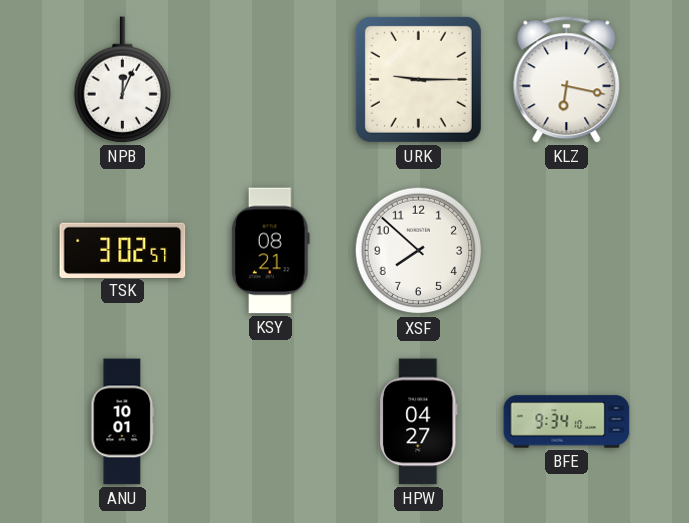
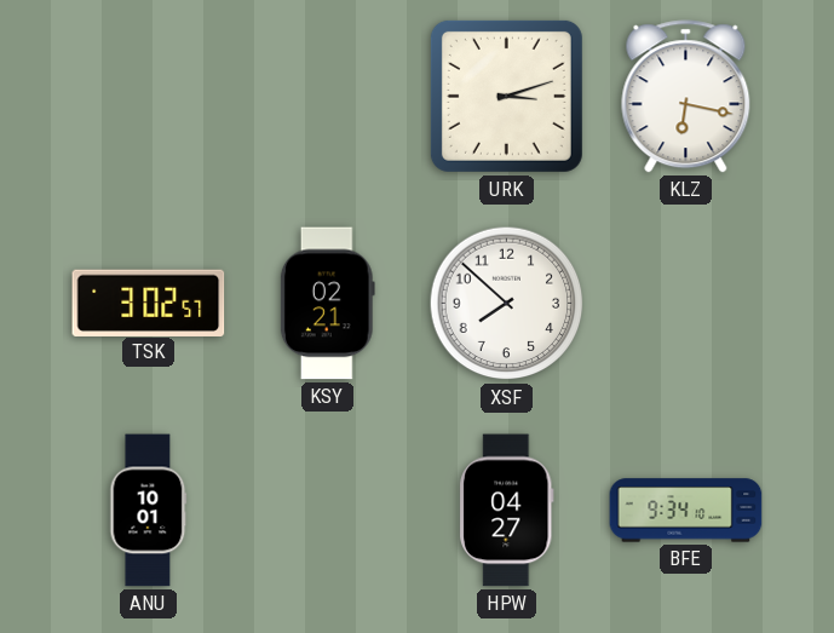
NPB: 12:04 -> none (122, 80)
URK: 9:15 -> 3:12 (506, 96)
KSY: 08:21 -> 02:21 (327, 304)
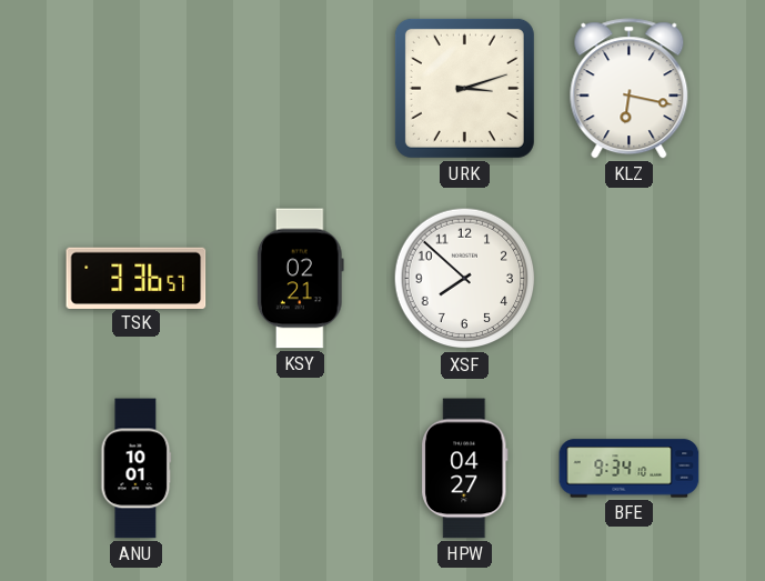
TSK: 3:02 -> 3:36 (137, 278)
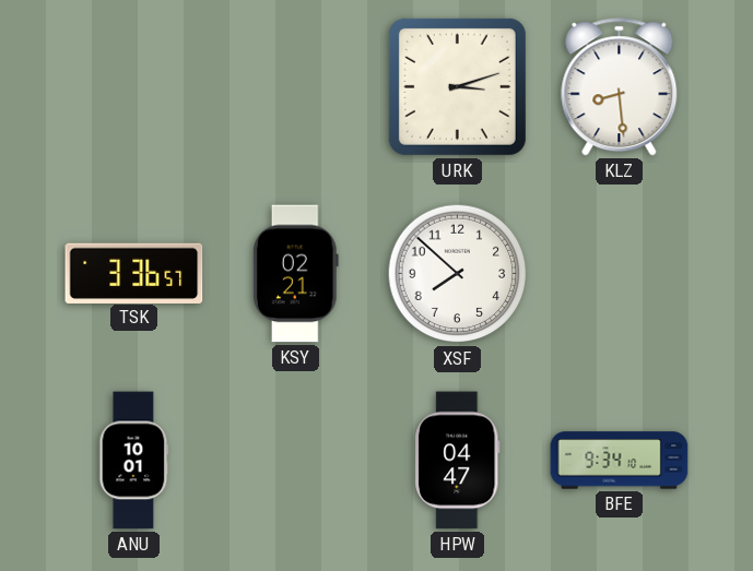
KLZ: 6:17 -> 8:29 (620, 87)
HPW: 04:27 -> 04:47 (458, 461)
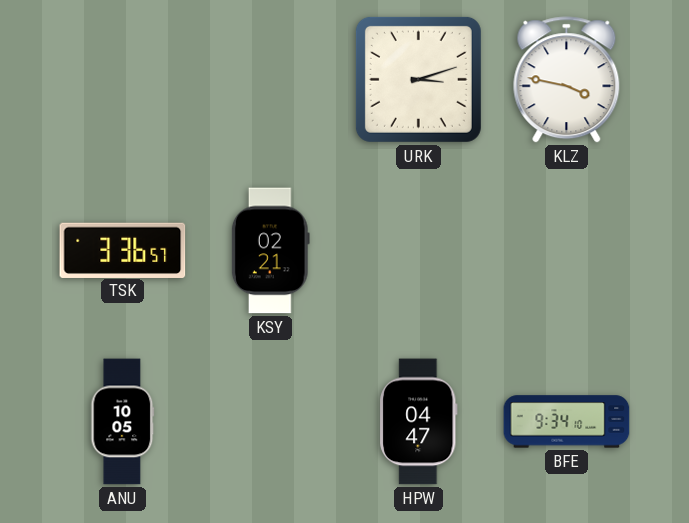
KLZ: 8:29 -> 3:47 (567, 80)
XSF: 7:52 -> none (458, 274)
ANU: 10:01 -> 10:05 (123, 422)
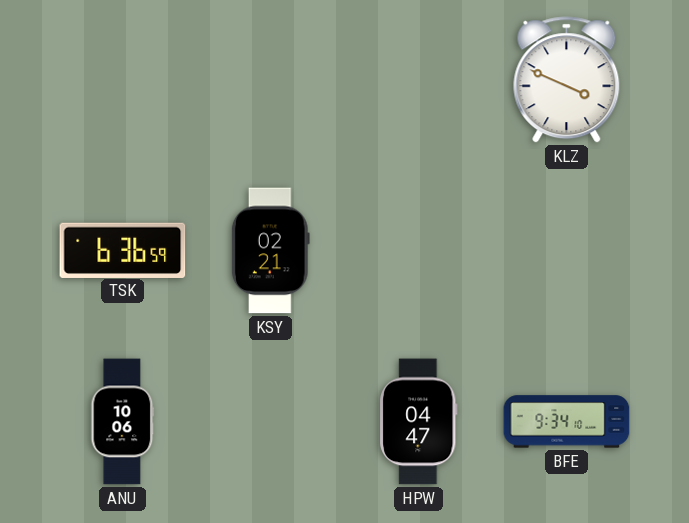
URK: 3:12 -> none (418, 79)
KLZ: 3:47 -> 3:49 (567, 80)
TSK: 3:36 -> 6:36 (123, 250)
ANU: 10:05 -> 10:06 (123, 422)
